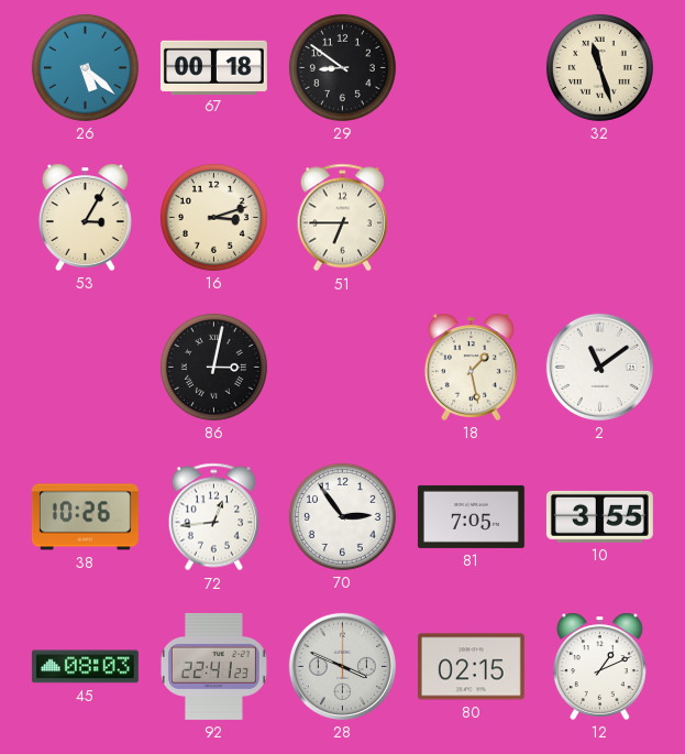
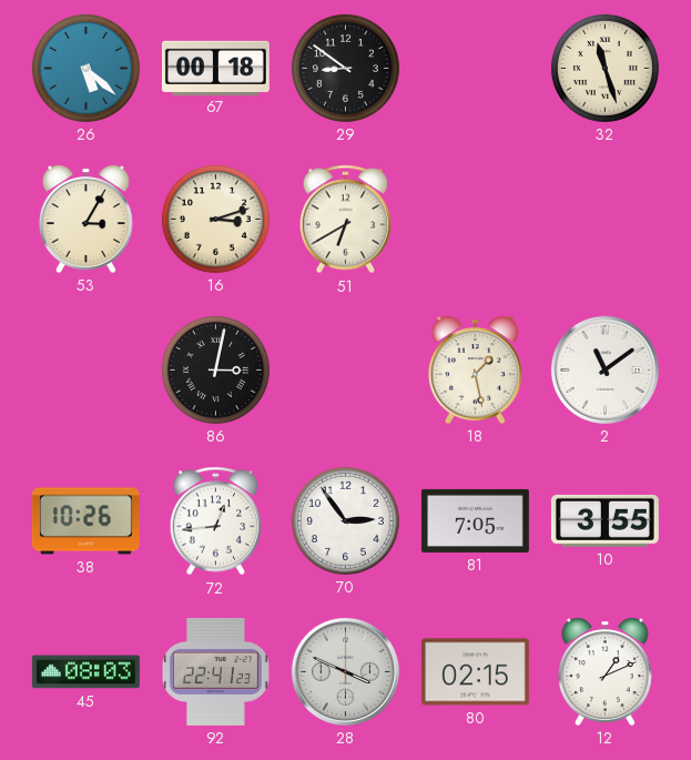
51: 6:45 -> 6:40 (346, 220)
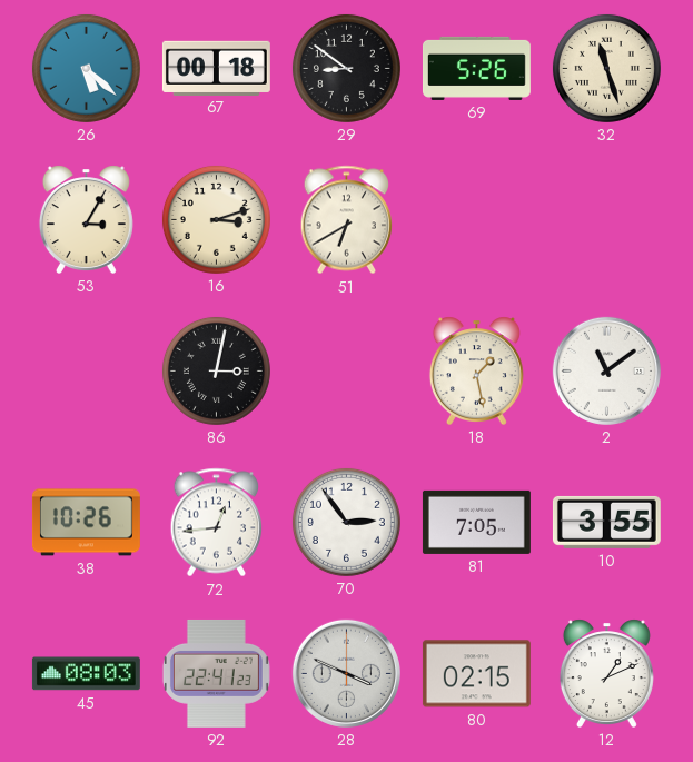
69: none -> 5:26 (476, 68)
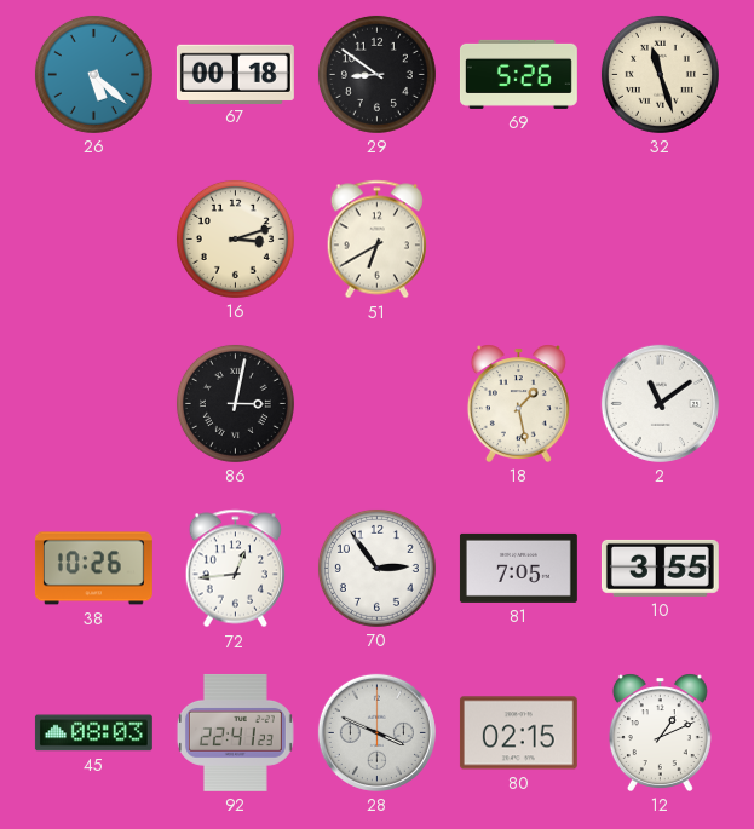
53: 3:05 -> none (86, 219)
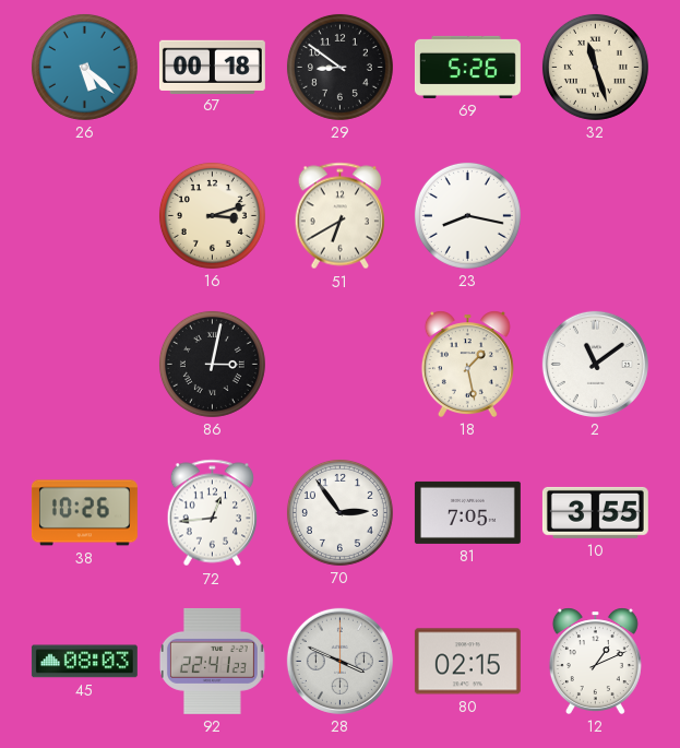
23: none -> 8:17 (467, 215)
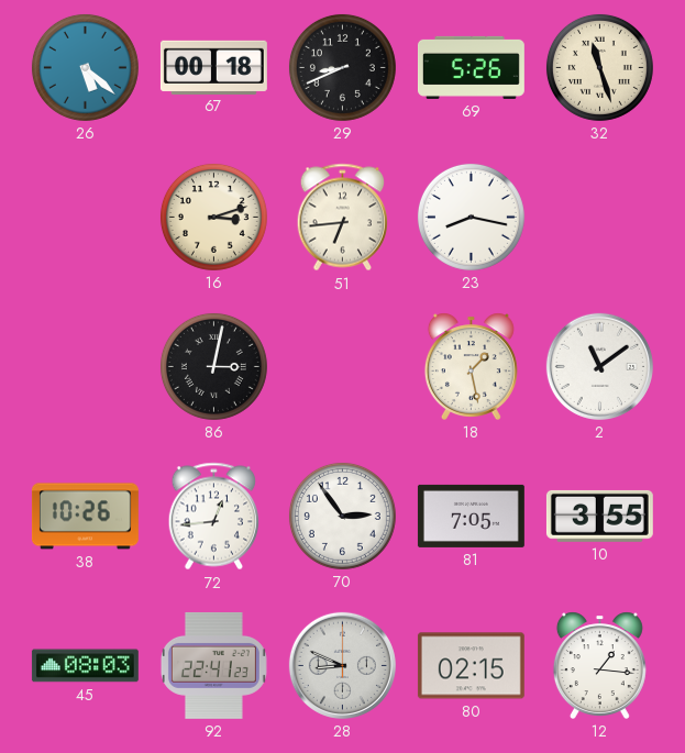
29: 8:51 -> 8:41 (342, 67)
51: 6:40 -> 6:44 (343, 218)
28: 3:49 -> 8:49 (342, 665)
12: 1:11 -> 1:16 (599, 665)
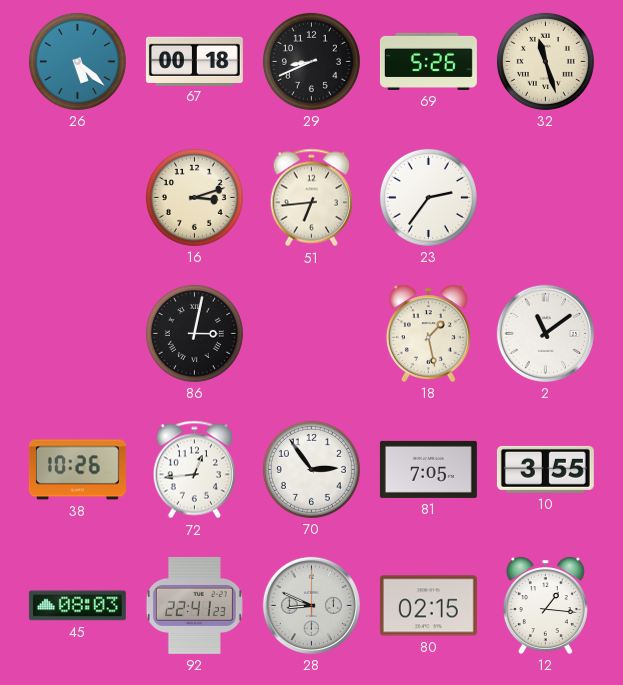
23: 8:17 -> 2:36 (428, 197)
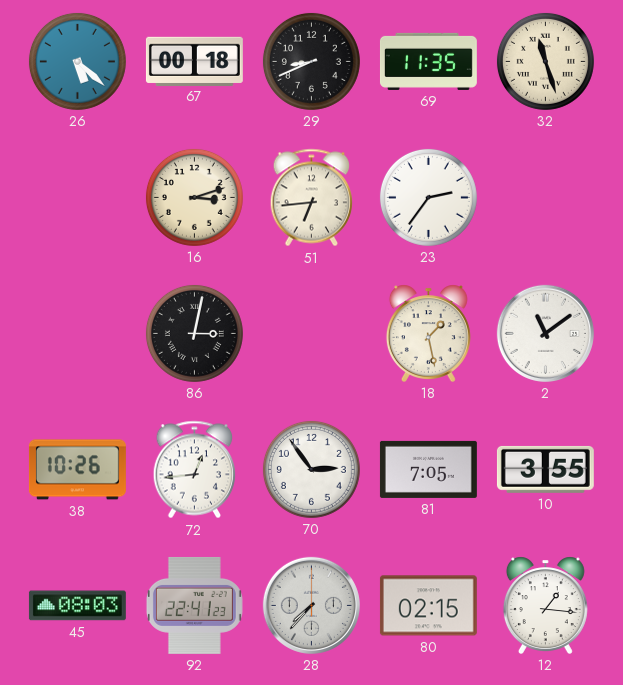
69: 5:26 -> 11:35 (428, 61)
28: 8:49 -> 7:37 (311, 605)
